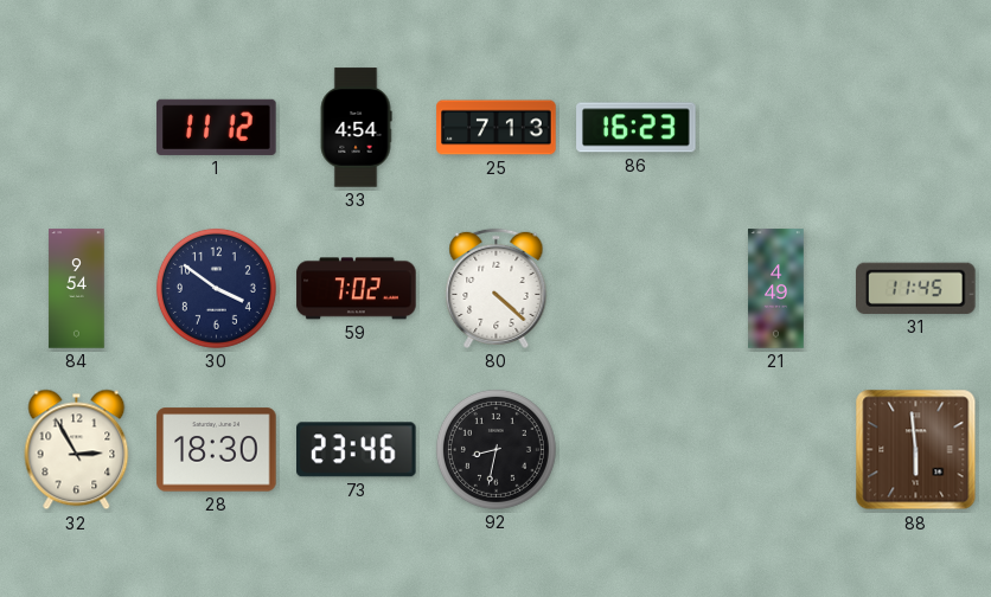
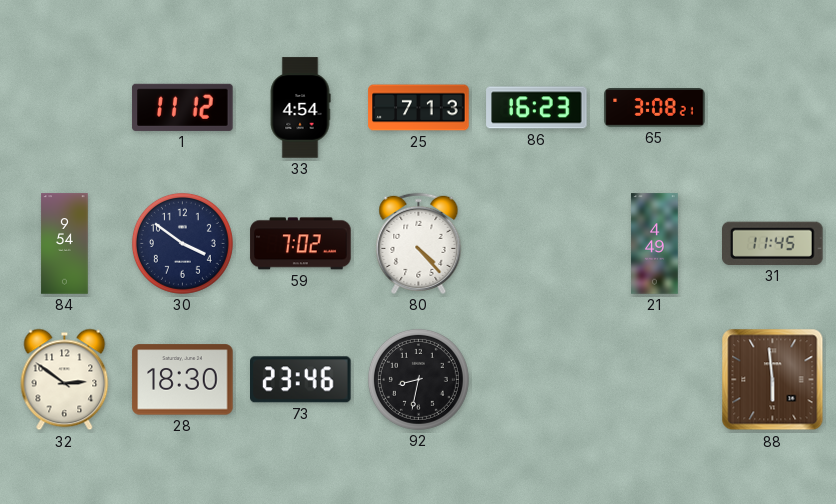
65: none -> 3:08 (655, 108)
80: 4:22 -> 4:23 (419, 243)
32: 2:55 -> 2:51 (65, 380)
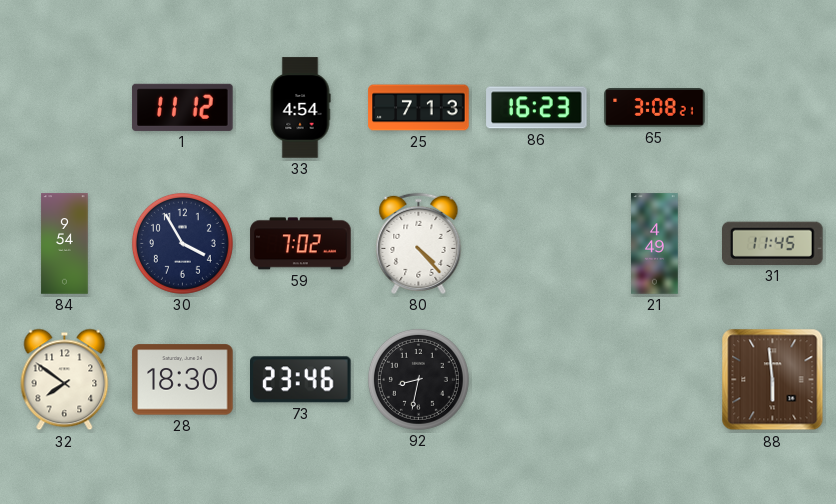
30: 3:51 -> 3:55 (182, 243)
32: 2:51 -> 7:51 (65, 380)
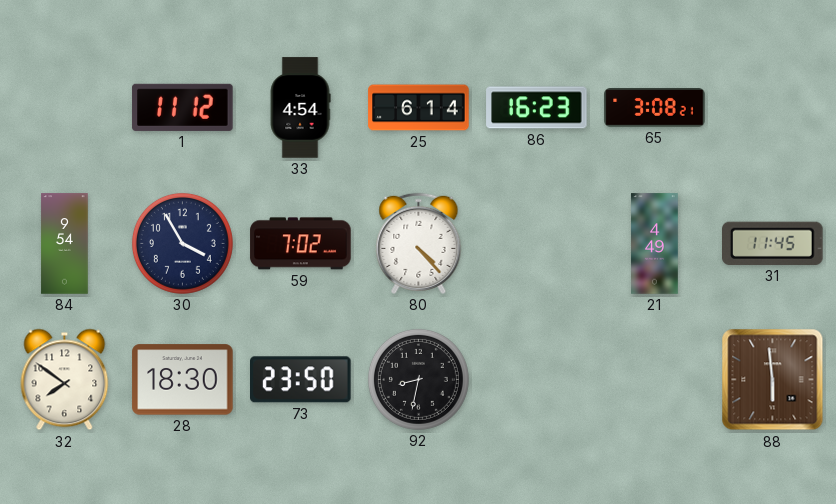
25: 7:13 -> 6:14 (419, 108)
73: 23:46 -> 23:50 (301, 380)
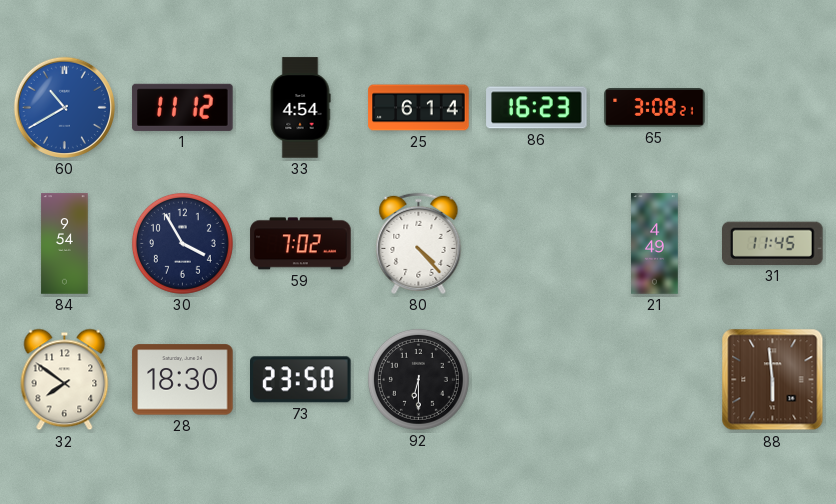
60: none -> 10:40 (64, 107)
92: 8:32 -> 6:30 (418, 379)
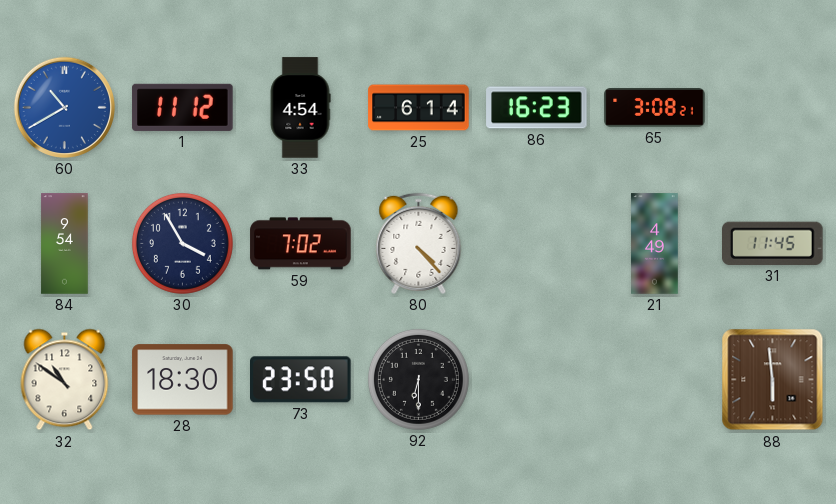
32: 7:51 -> 10:51 (65, 380)
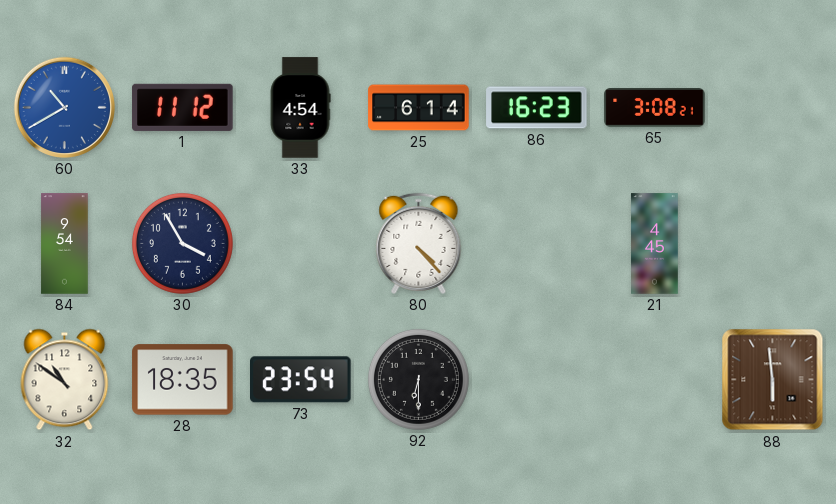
59: 7:02 -> none (301, 244)
21: 4:49 -> 4:45 (655, 244)
31: 11:45 -> none (773, 243)
28: 18:30 -> 18:35 (183, 380)
73: 23:50 -> 23:54 (301, 380)
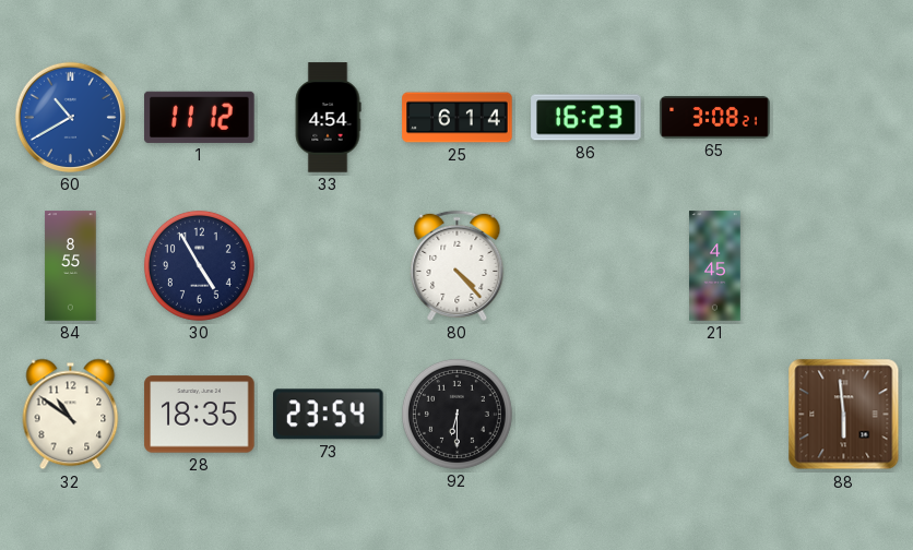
84: 9:54 -> 8:55 (71, 266)
30: 3:55 -> 4:55 (199, 265)
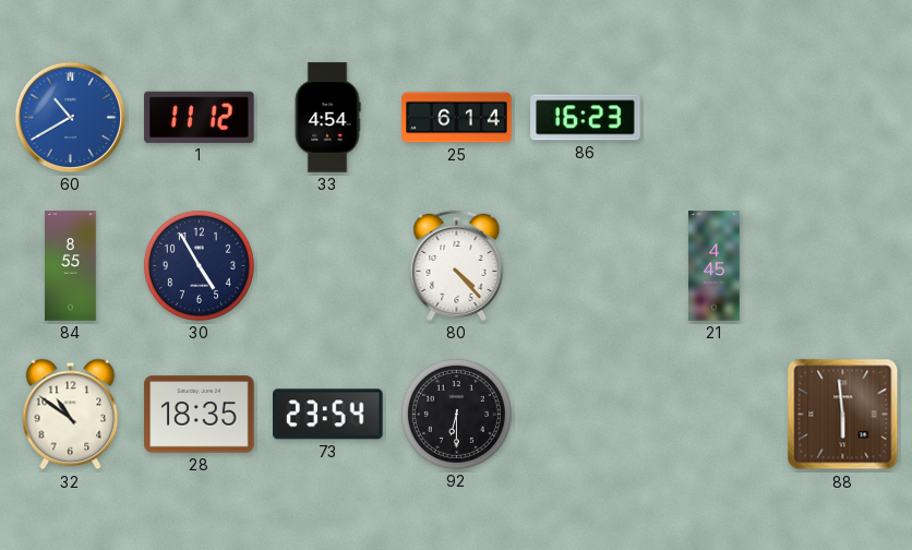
65: 3:08 -> none (715, 118)
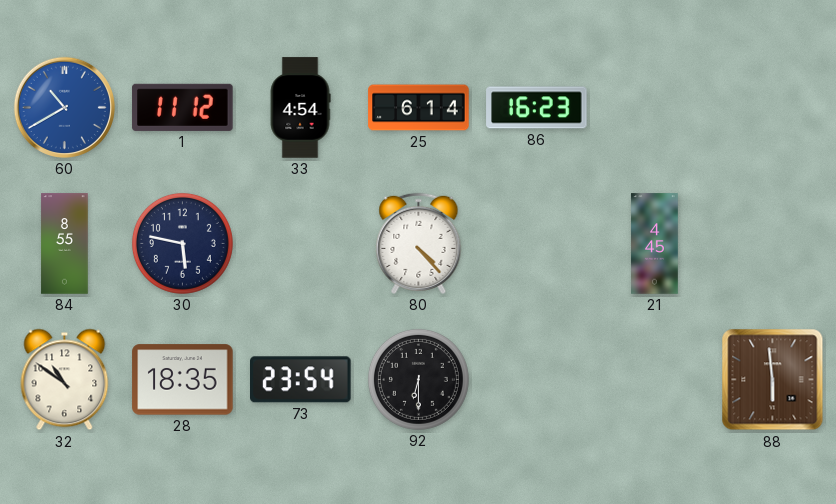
30: 4:55 -> 5:47 (182, 243)
